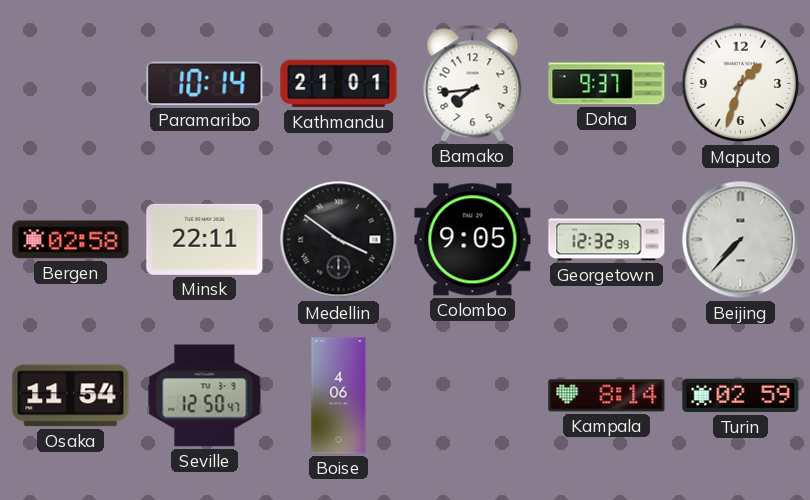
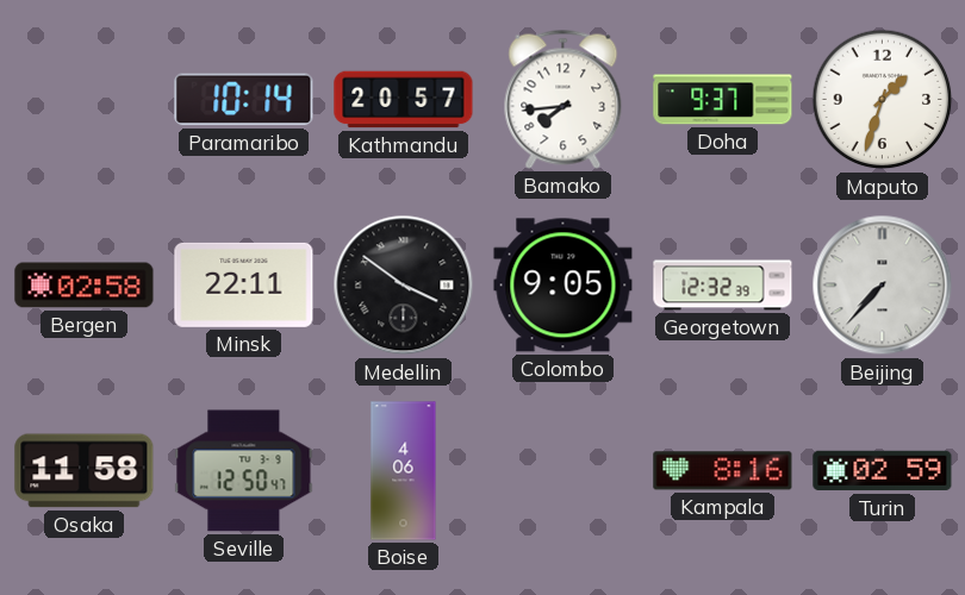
Kathmandu: 21:01 -> 20:57 (404, 100)
Osaka: 11:54 -> 11:58 (85, 471)
Kampala: 8:14 -> 8:16 (723, 471)
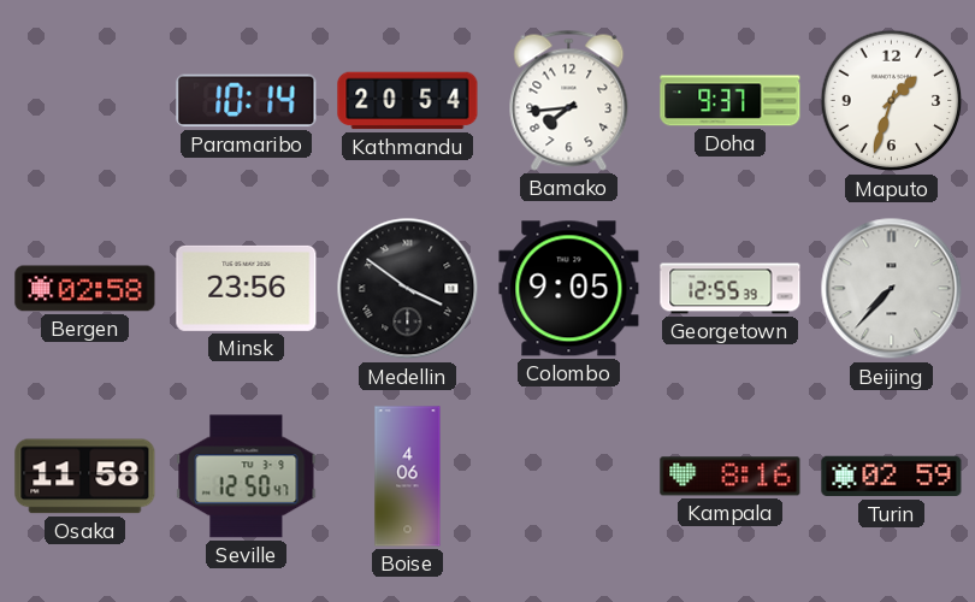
Kathmandu: 20:57 -> 20:54 (408, 101)
Minsk: 22:11 -> 23:56 (247, 288)
Georgetown: 12:32 -> 12:55 (731, 289)
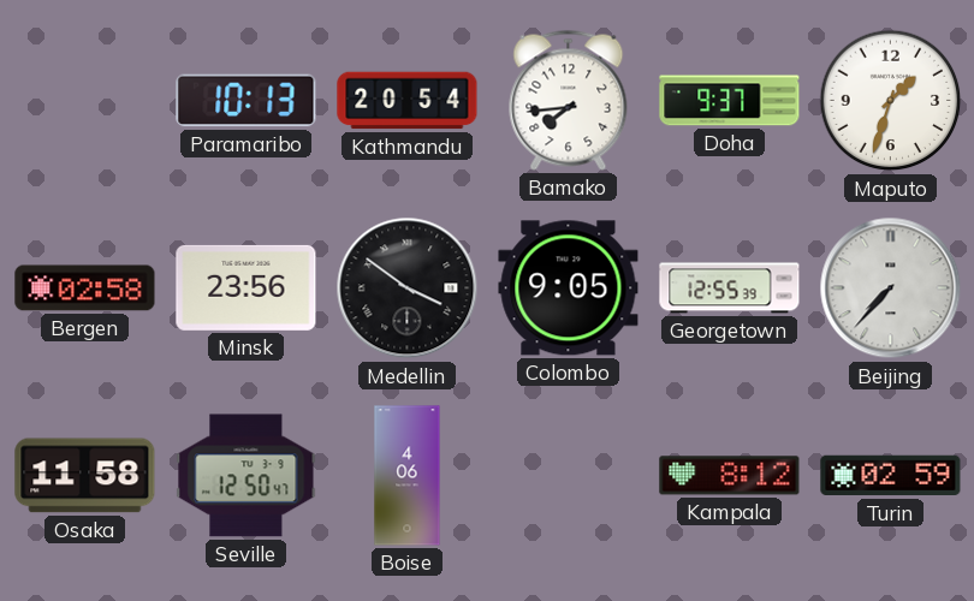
Paramaribo: 10:14 -> 10:13 (247, 101)
Kampala: 8:16 -> 8:12 (730, 476)
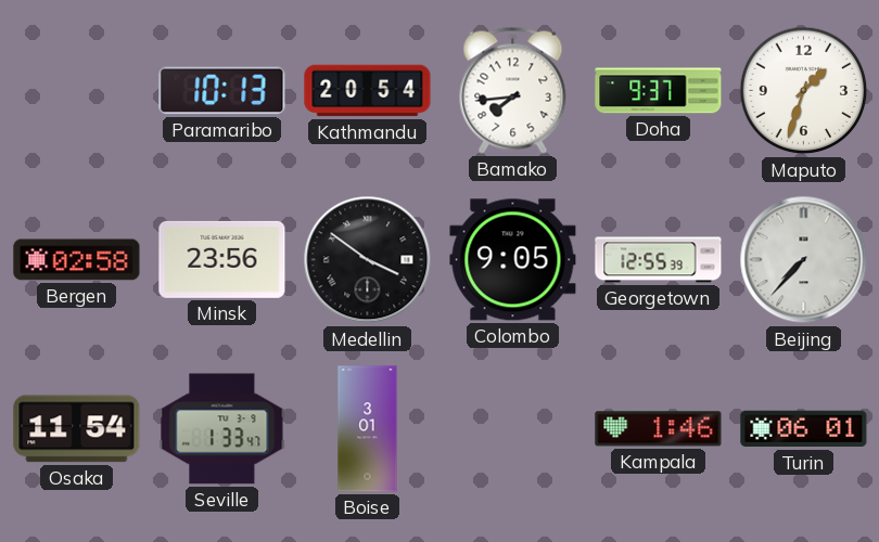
Osaka: 11:58 -> 11:54 (77, 429)
Seville: 12:50 -> 1:33 (222, 429)
Boise: 4:06 -> 3:01 (368, 429)
Kampala: 8:12 -> 1:46 (659, 429)
Turin: 02:59 -> 06:01 (804, 429)
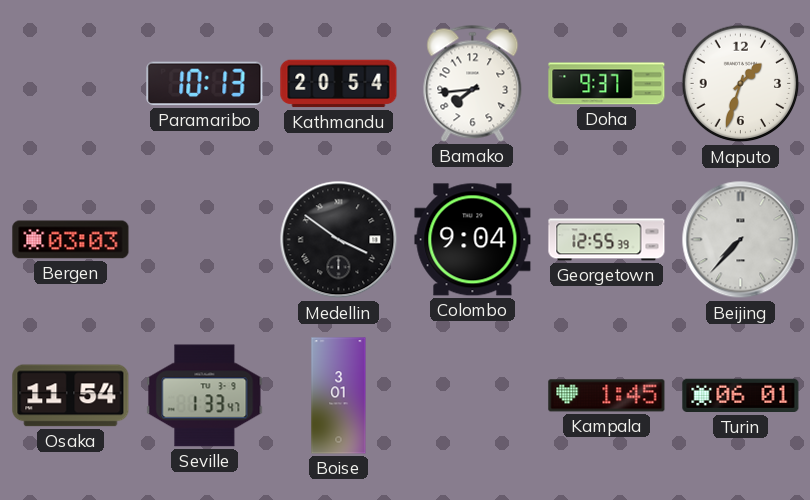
Bergen: 02:58 -> 03:03 (71, 240)
Minsk: 23:56 -> none (222, 259)
Colombo: 9:05 -> 9:04 (473, 240)
Kampala: 1:46 -> 1:45 (607, 396)
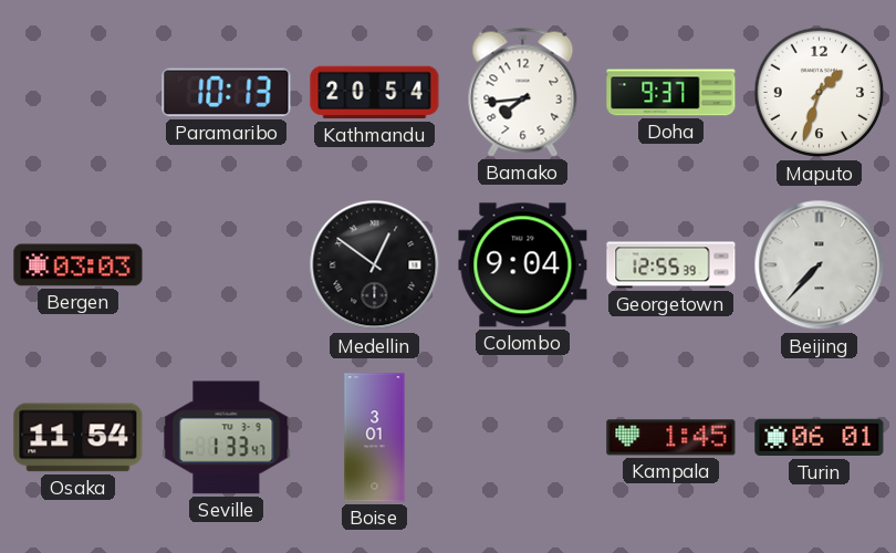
Medellin: 3:51 -> 12:51 (375, 265)
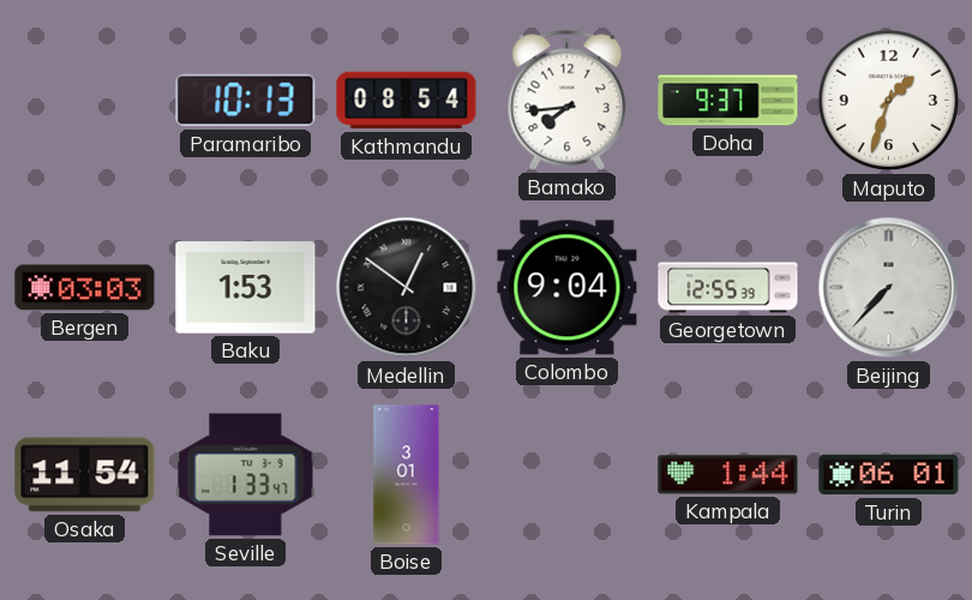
Kathmandu: 20:54 -> 08:54 (407, 101)
Baku: none -> 1:53 (246, 288)
Kampala: 1:45 -> 1:44 (728, 475)
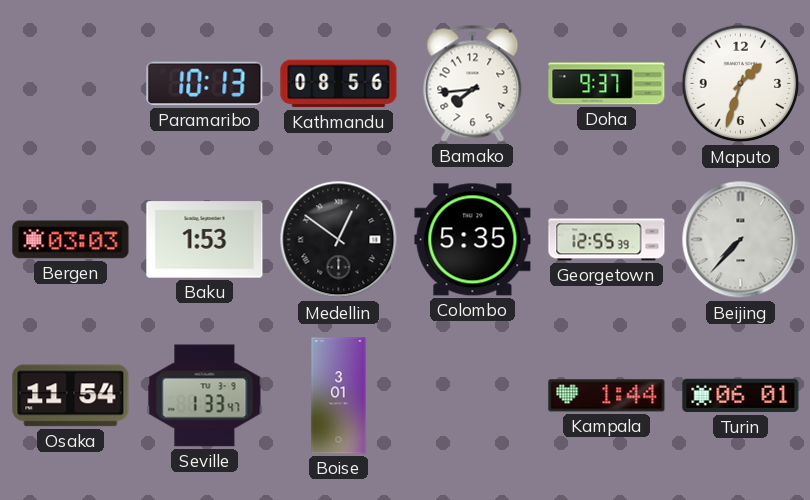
Kathmandu: 08:54 -> 08:56 (339, 84)
Colombo: 9:04 -> 5:35 (473, 240)
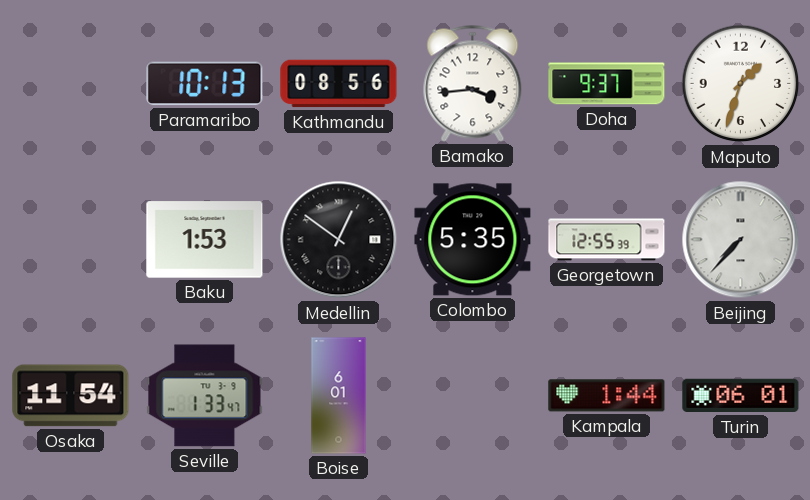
Bamako: 7:44 -> 3:44 (473, 83)
Bergen: 03:03 -> none (71, 240)
Boise: 3:01 -> 6:01 (339, 396)
